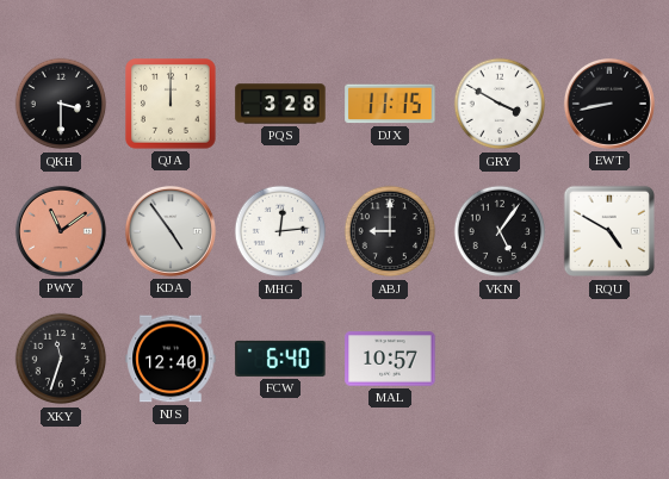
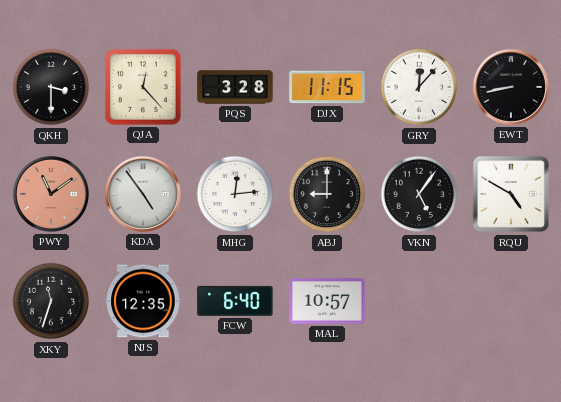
QJA: 12:00 -> 12:23 (143, 87)
GRY: 3:50 -> 12:07 (419, 87)
NJS: 12:40 -> 12:35 (143, 301)
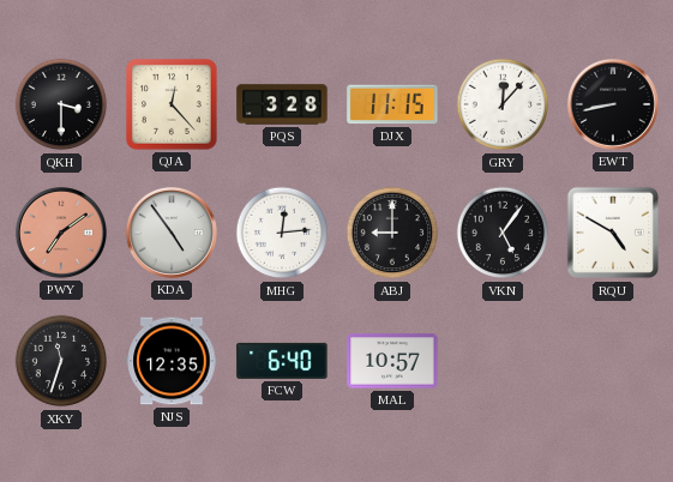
PWY: 11:09 -> 7:09 (61, 233)
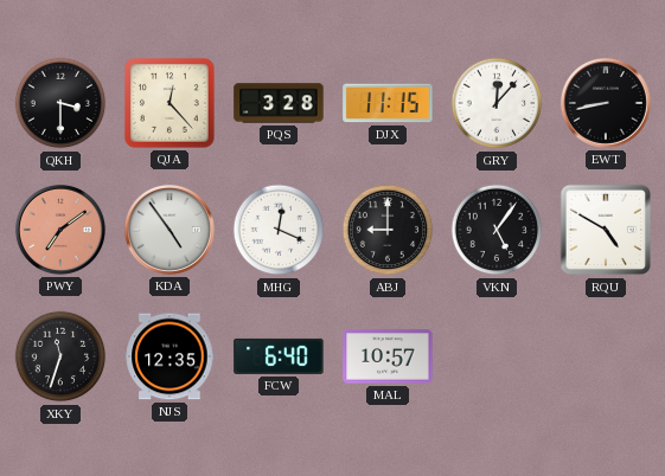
MHG: 12:14 -> 12:19 (279, 230)
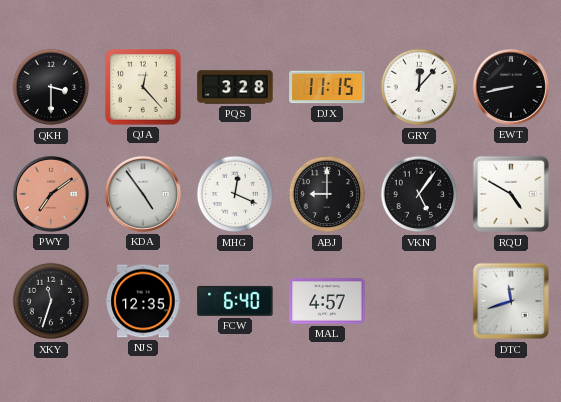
MAL: 10:57 -> 4:57 (327, 301)
DTC: none -> 11:42 (511, 301)
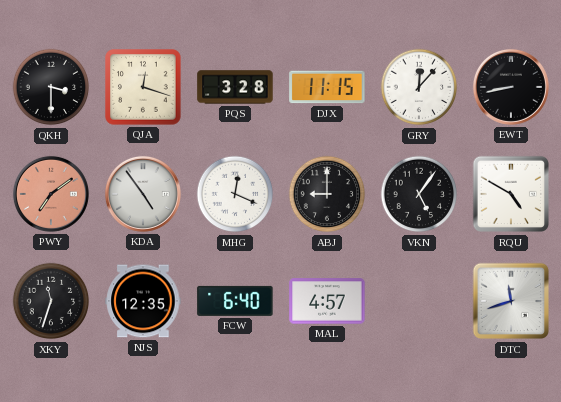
QJA: 12:23 -> 12:18 (143, 87)
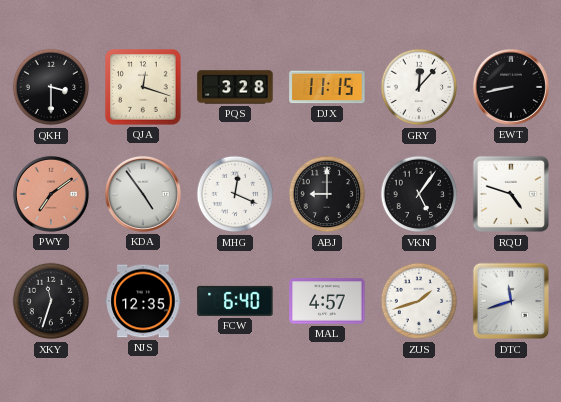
RQU: 4:50 -> 4:48 (511, 194)
ZUS: none -> 1:42 (419, 301)
